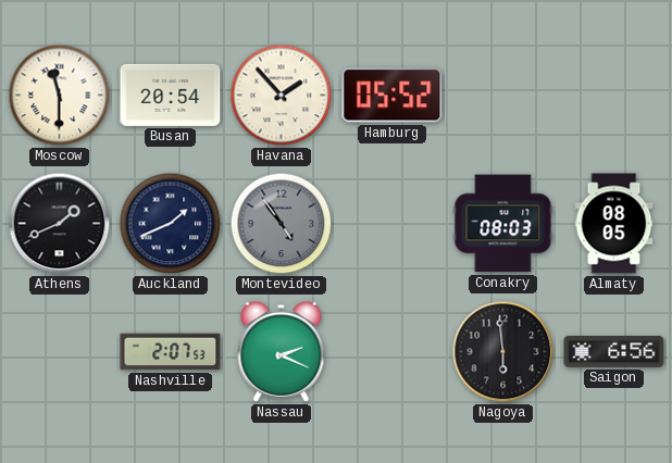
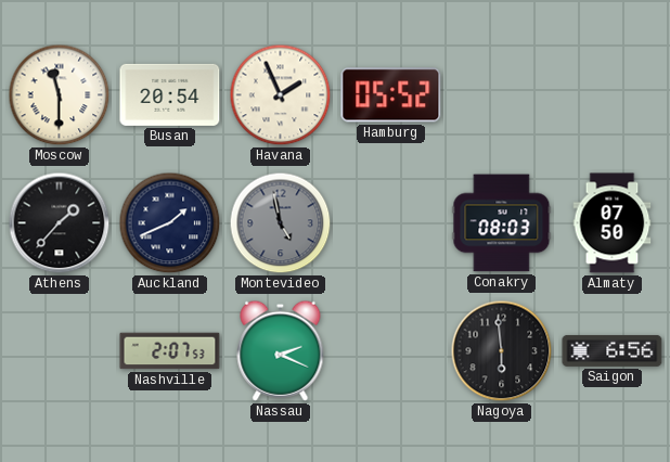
Havana: 1:53 -> 1:56 (281, 95)
Athens: 1:41 -> 1:37 (60, 223)
Montevideo: 4:54 -> 4:58 (281, 223)
Almaty: 08:05 -> 07:50 (613, 223)
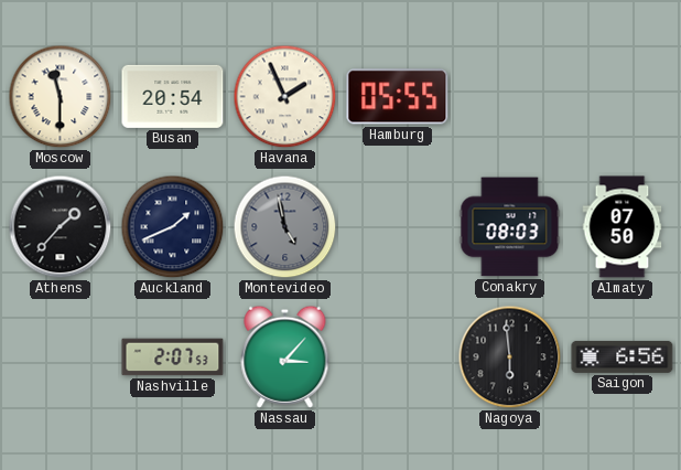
Hamburg: 05:52 -> 05:55 (398, 97)
Nassau: 2:19 -> 3:07 (285, 356)
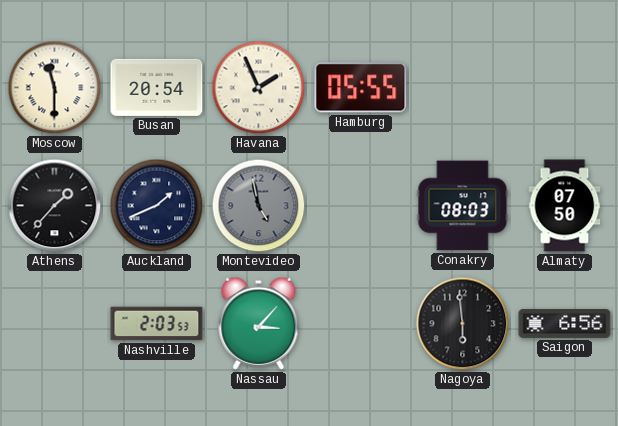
Nashville: 2:07 -> 2:03 (157, 324)
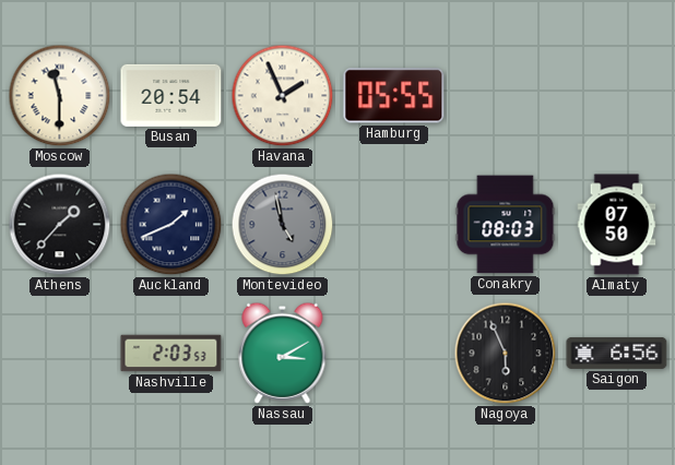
Nassau: 3:07 -> 3:10 (283, 353)
Nagoya: 5:59 -> 5:56 (506, 354)
